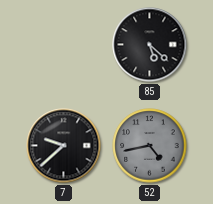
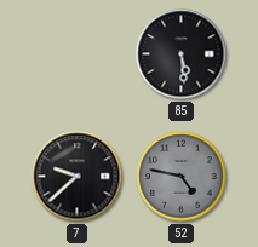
85: 5:22 -> 5:29 (182, 54)
52: 4:43 -> 4:47 (182, 177)
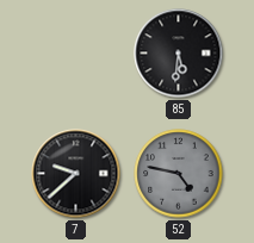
85: 5:29 -> 5:31 (179, 54)
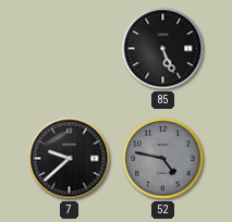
85: 5:31 -> 5:26 (163, 49)
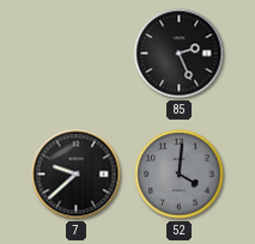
85: 5:26 -> 2:26 (180, 54)
52: 4:47 -> 4:01 (180, 175)
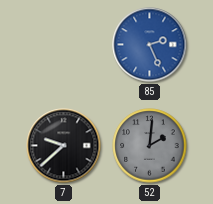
85 dial: black -> blue (150, 45)
52: 4:01 -> 2:01 (150, 146)
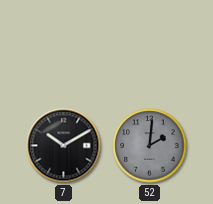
85: 2:26 -> none (150, 45)
7: 9:38 -> 10:10 (64, 146)
